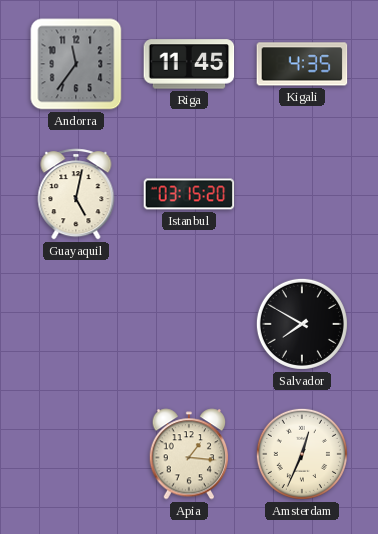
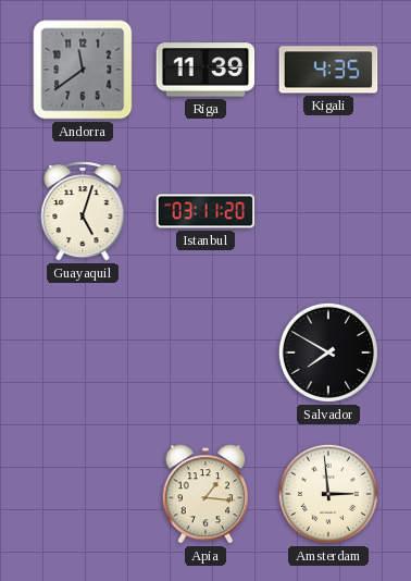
Andorra: 11:36 -> 11:39 (83, 70)
Riga: 11:45 -> 11:39 (205, 70)
Guayaquil: 5:02 -> 5:03 (83, 211)
Istanbul: 03:15 -> 03:11 (205, 211)
Amsterdam: 12:34 -> 2:59 (328, 494)
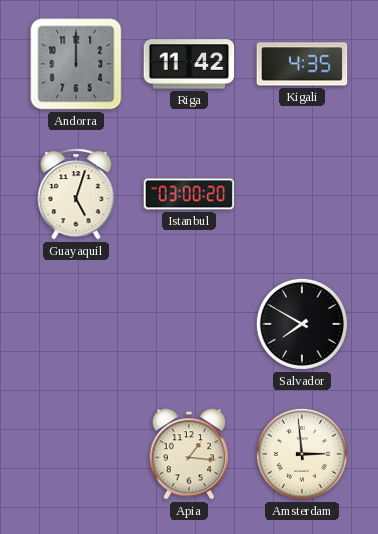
Andorra: 11:39 -> 12:00 (76, 64)
Riga: 11:39 -> 11:42 (189, 64)
Istanbul: 03:11 -> 03:00 (189, 194)
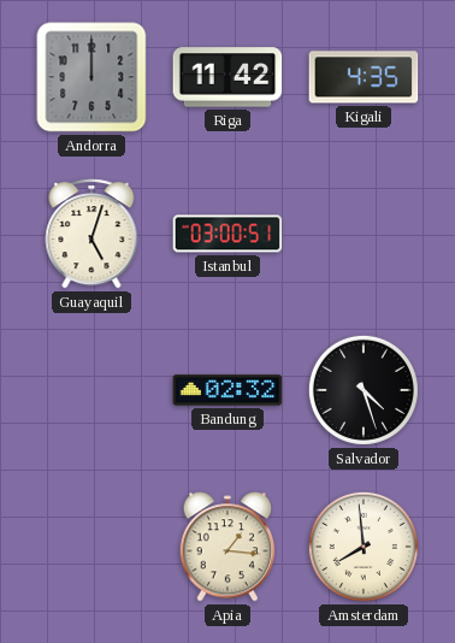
Istanbul: 03:00:20 -> 03:00:51 (227, 234)
Bandung: none -> 02:32 (227, 390)
Salvador: 7:50 -> 4:27 (364, 390)
Amsterdam: 2:59 -> 7:59 (364, 547)
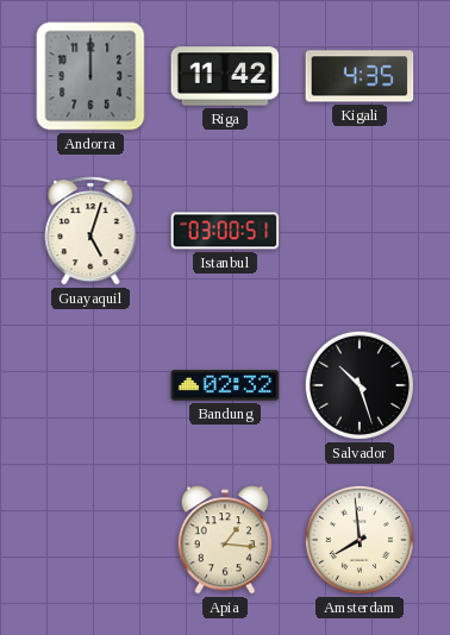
Salvador: 4:27 -> 10:27 (360, 385)
